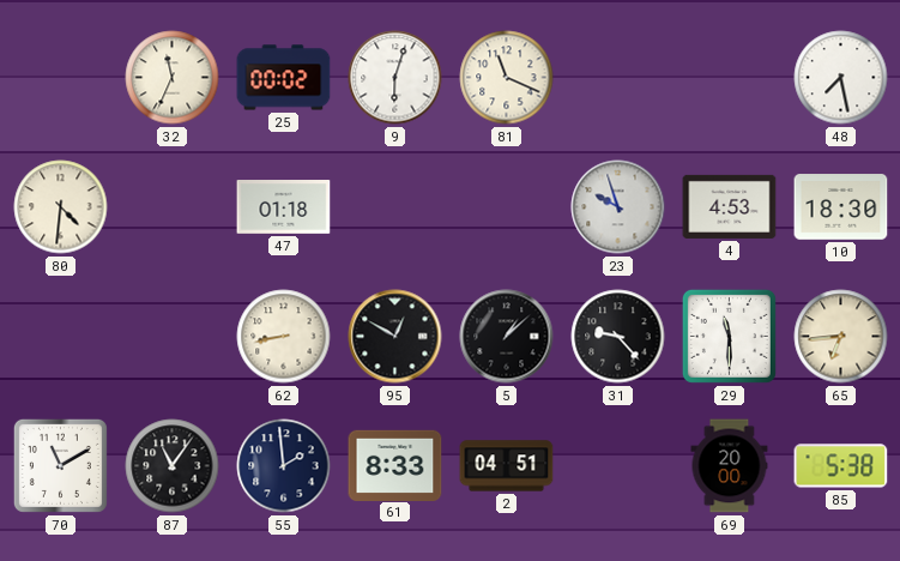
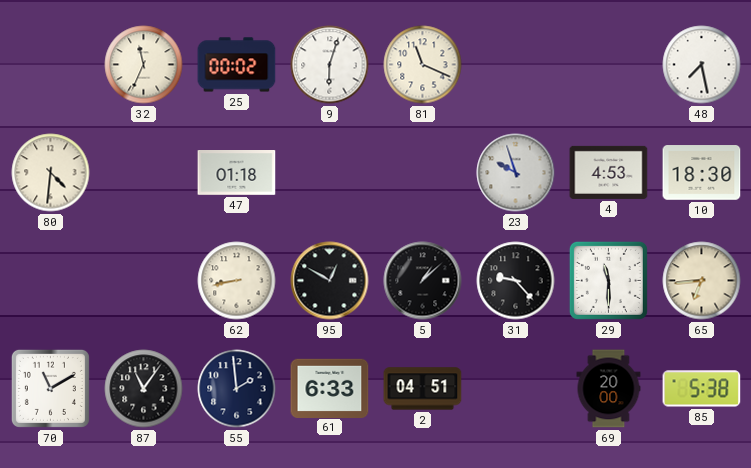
61: 8:33 -> 6:33 (330, 388)
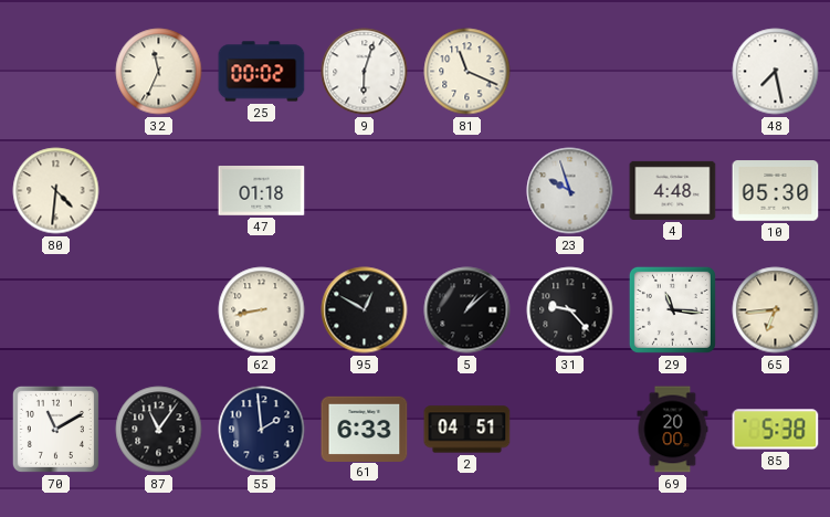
4: 4:53 -> 4:48 (673, 190)
10: 18:30 -> 05:30 (776, 191)
29: 11:30 -> 11:16 (672, 309)
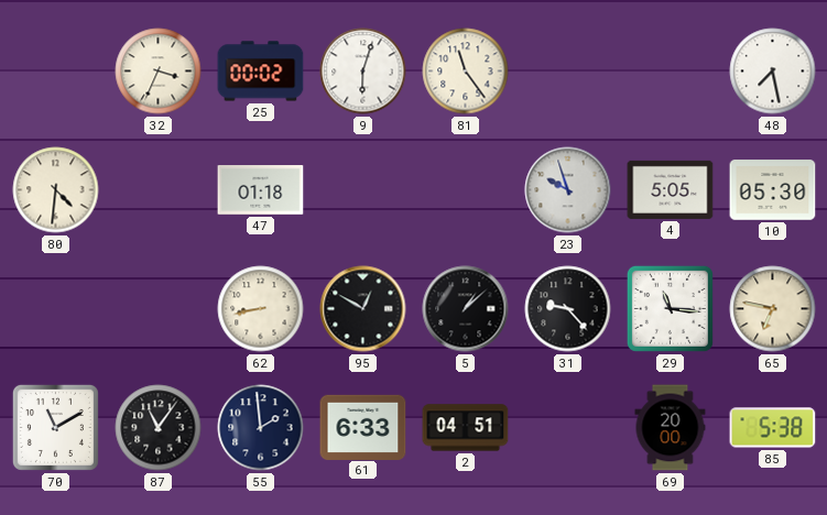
32: 11:34 -> 3:34 (159, 72)
81: 11:19 -> 11:24 (466, 72)
4: 4:48 -> 5:05 (671, 189)
65: 6:44 -> 6:47 (773, 309)
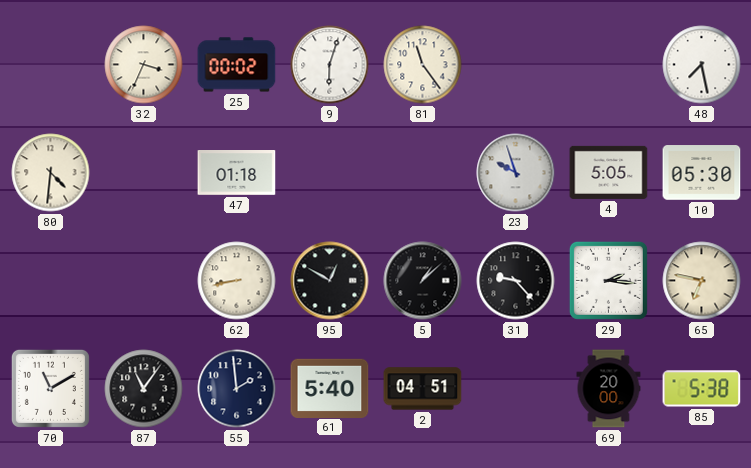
29: 11:16 -> 2:16 (608, 280)
61: 6:33 -> 5:40 (330, 388)
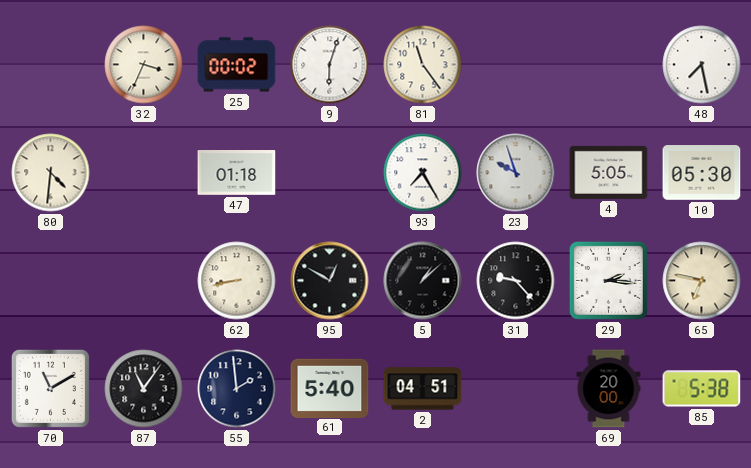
93: none -> 7:25 (423, 173)
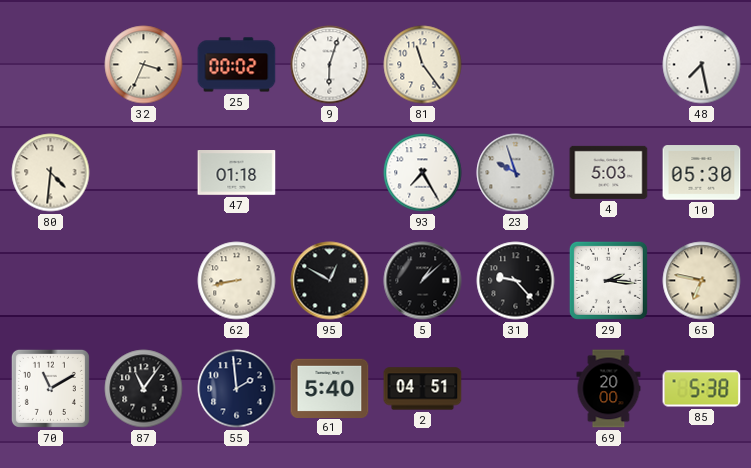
4: 5:05 -> 5:03 (609, 172)
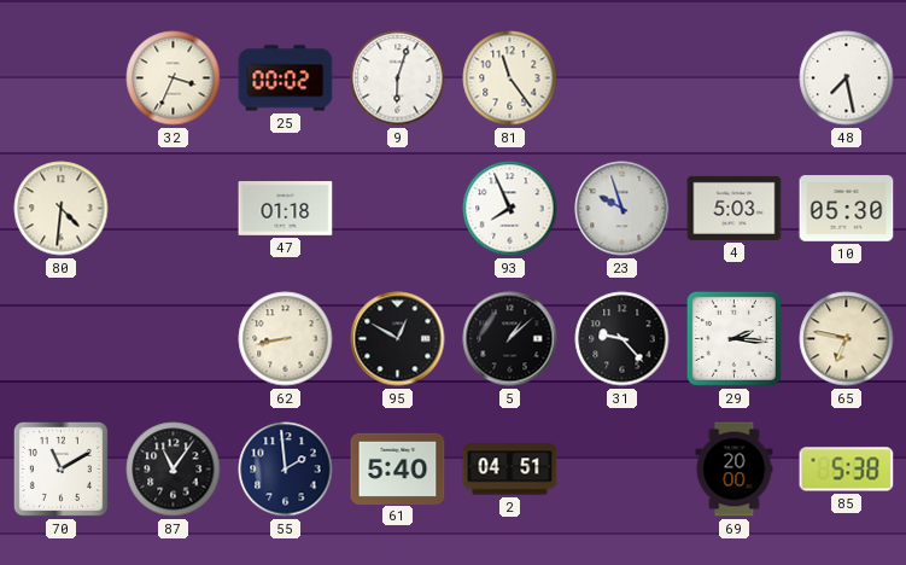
93: 7:25 -> 7:56 (510, 209)
